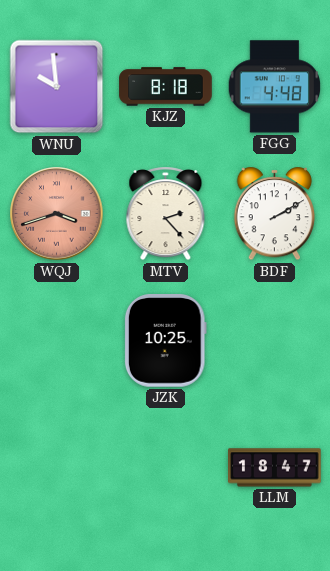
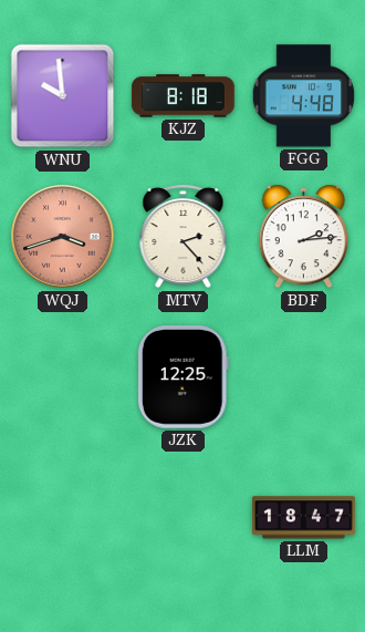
BDF: 2:10 -> 2:14 (304, 237)
JZK: 10:25 -> 12:25 (182, 377)
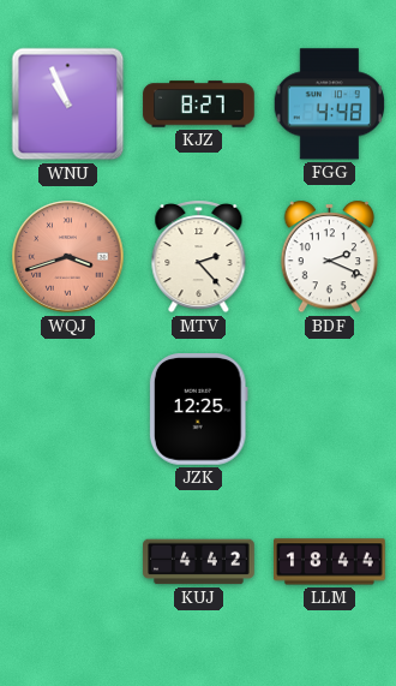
WNU: 9:59 -> 10:56 (68, 105)
KJZ: 8:18 -> 8:27 (199, 105)
BDF: 2:14 -> 2:19 (330, 257)
KUJ: none -> 4:42 (199, 562)
LLM: 18:47 -> 18:44 (330, 562)
